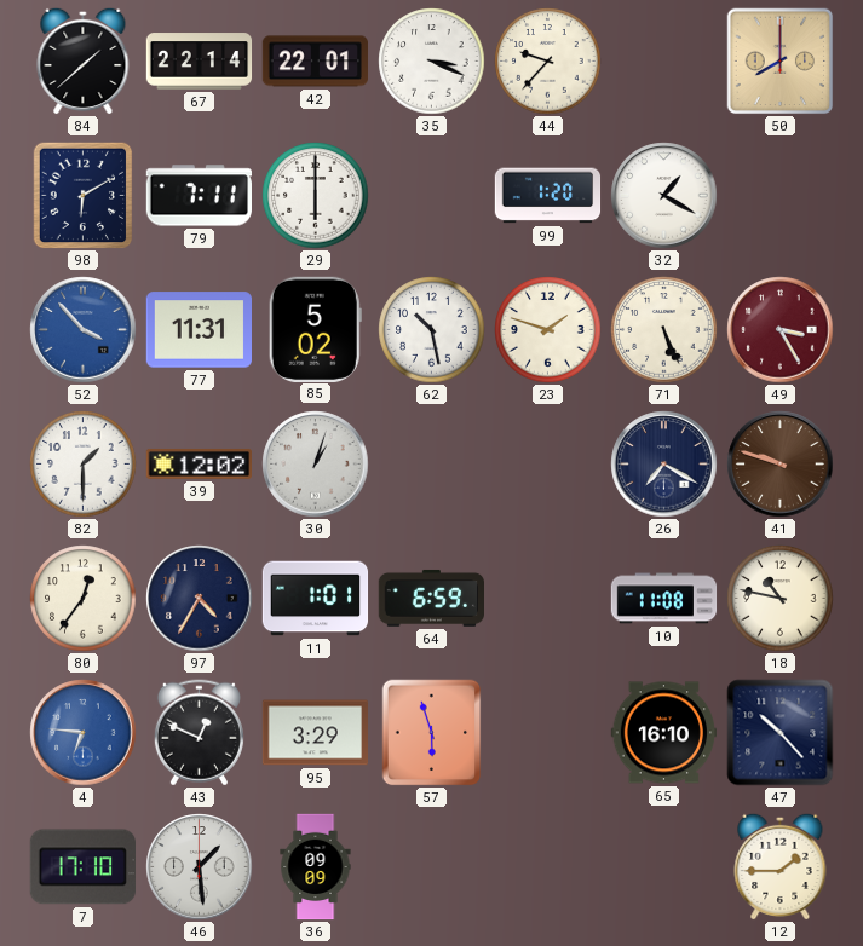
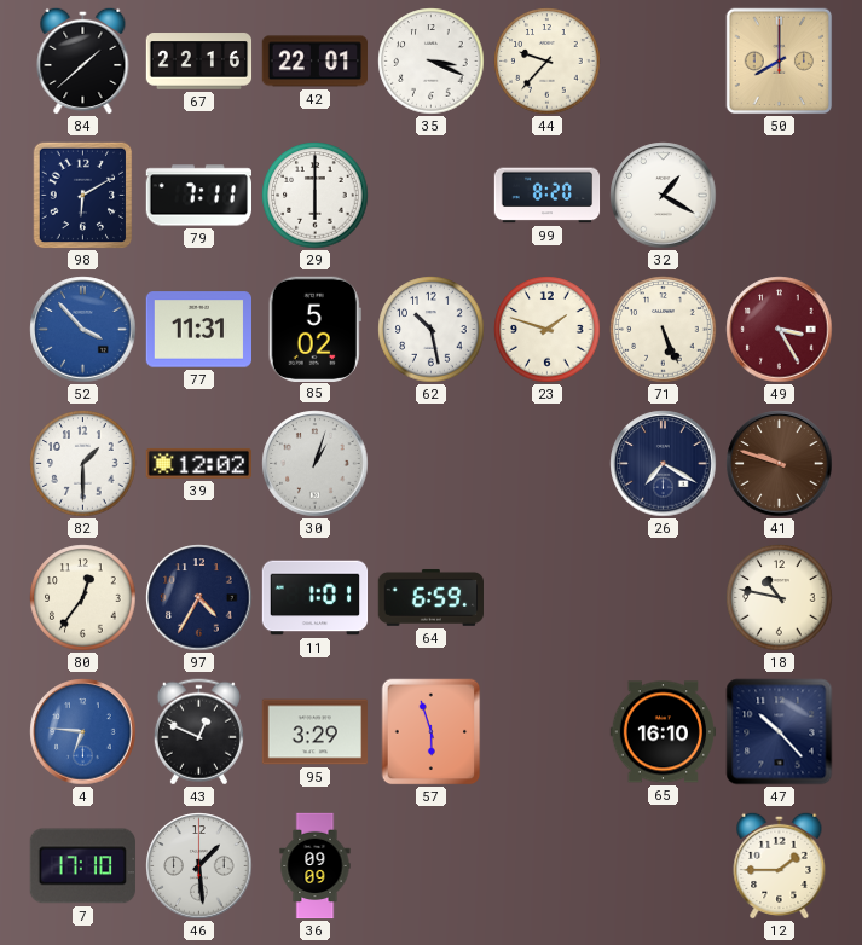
67: 22:14 -> 22:16 (199, 62)
99: 1:20 -> 8:20 (548, 196)
10: 11:08 -> none (664, 599)
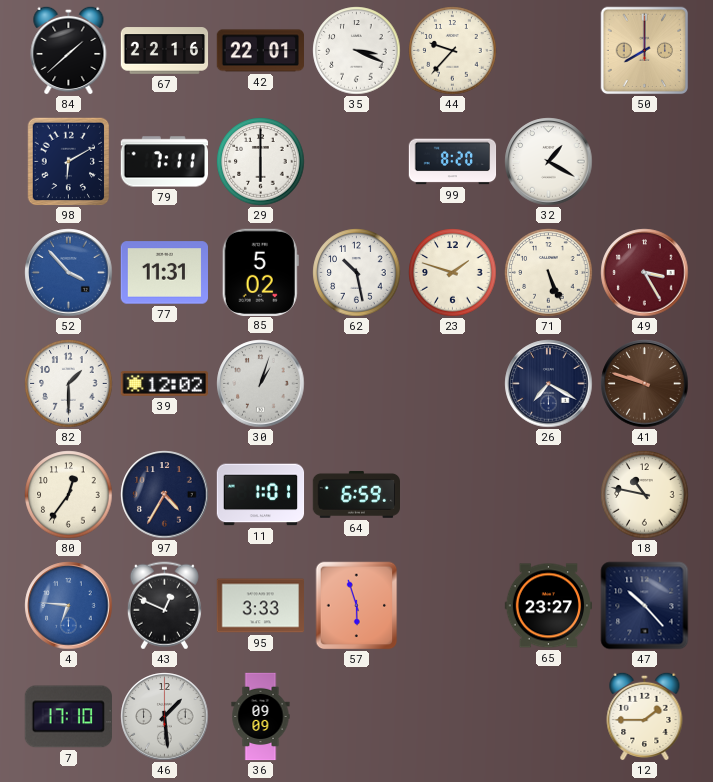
95: 3:29 -> 3:33 (260, 606)
65: 16:10 -> 23:27 (548, 606)
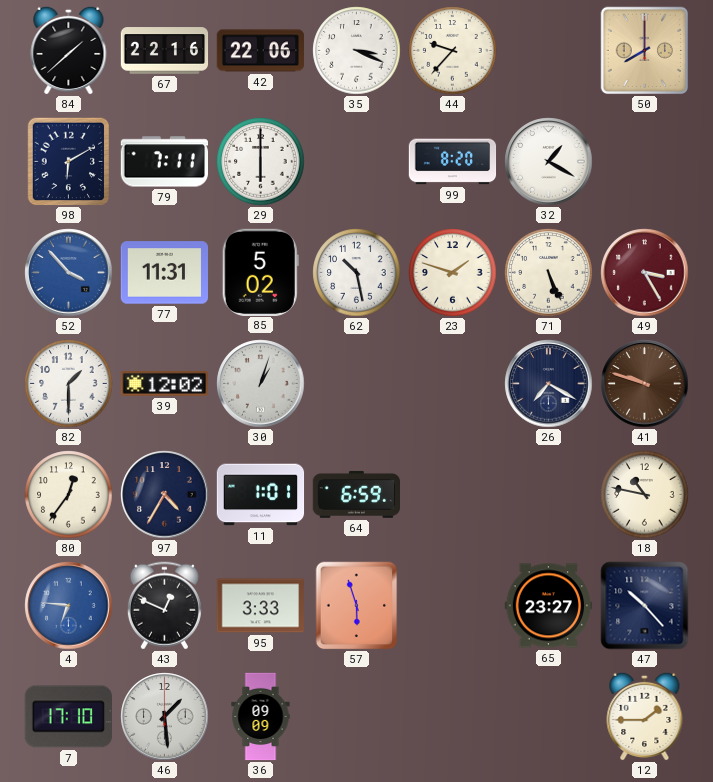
42: 22:01 -> 22:06 (260, 51)
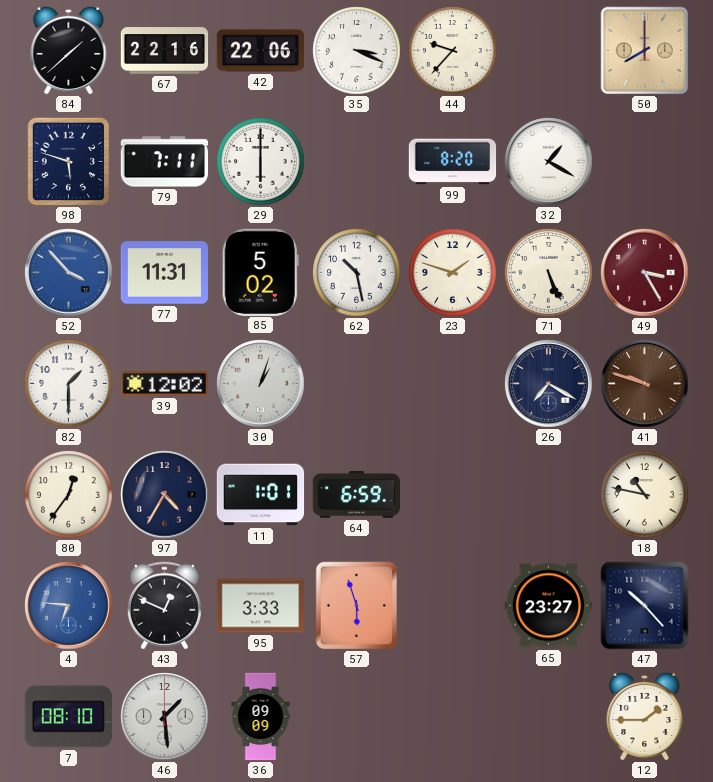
98: 6:10 -> 5:48 (69, 162)
7: 17:10 -> 08:10 (68, 717)
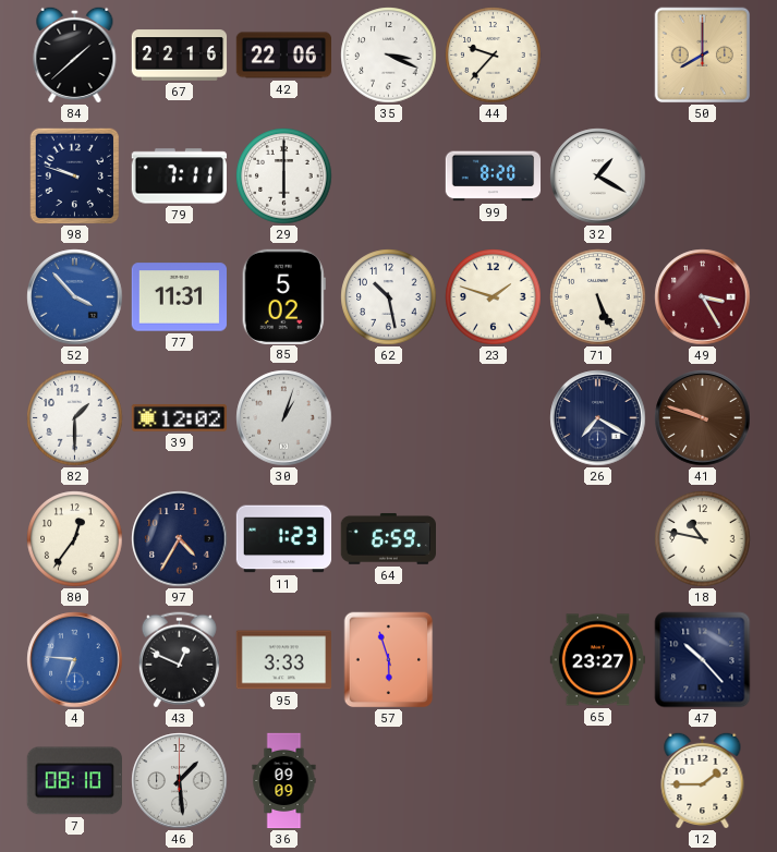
98: 5:48 -> 9:48 (75, 177)
11: 1:01 -> 1:23 (284, 539)
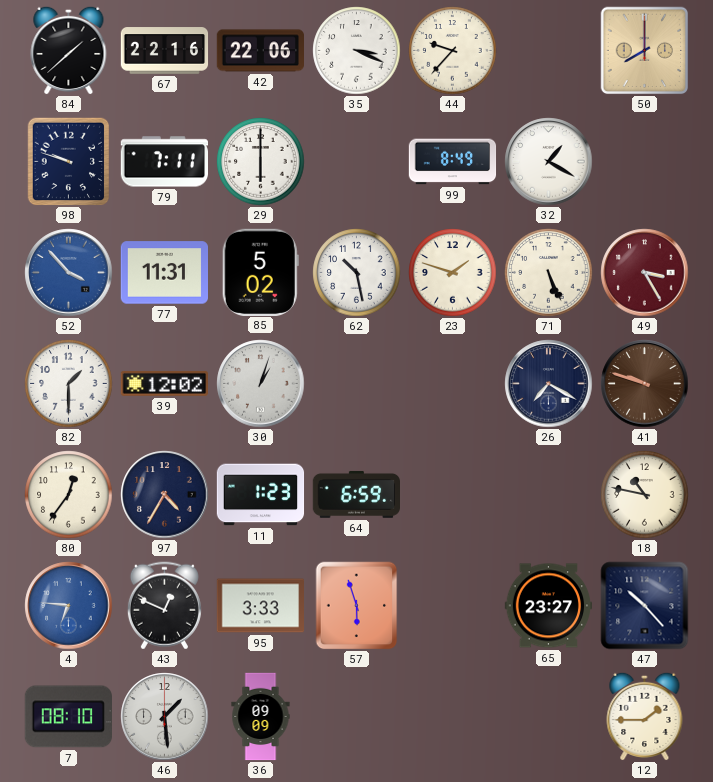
99: 8:20 -> 8:49 (453, 162)
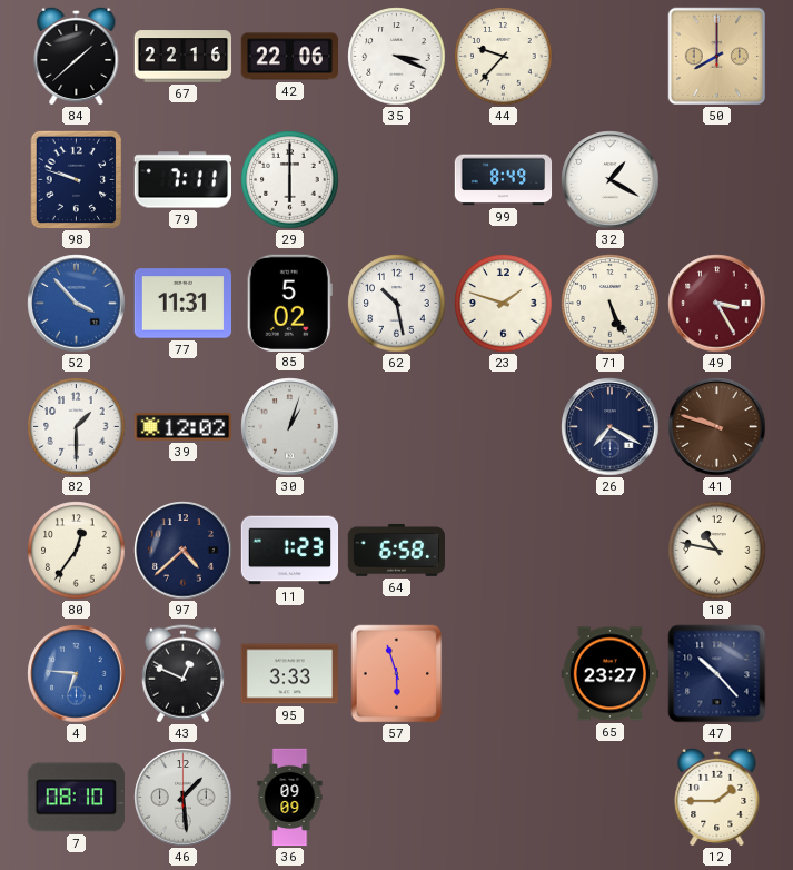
97: 4:35 -> 4:38 (184, 551)
64: 6:59 -> 6:58 (396, 550)
